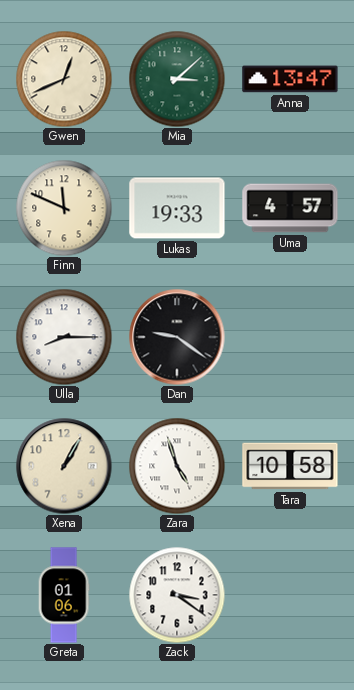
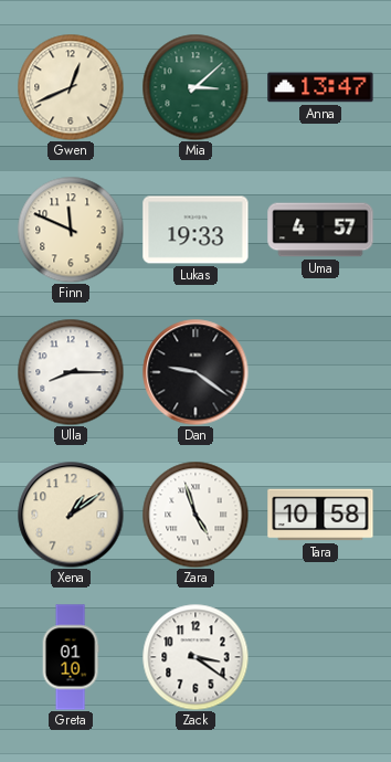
Xena: 1:05 -> 1:09 (71, 515)
Greta: 01:06 -> 01:10 (71, 657)
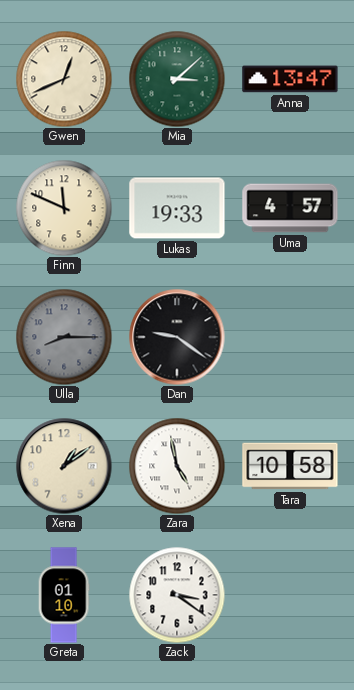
Ulla dial: white -> grey (64, 337)
Zara: 4:57 -> 4:58 (177, 466)
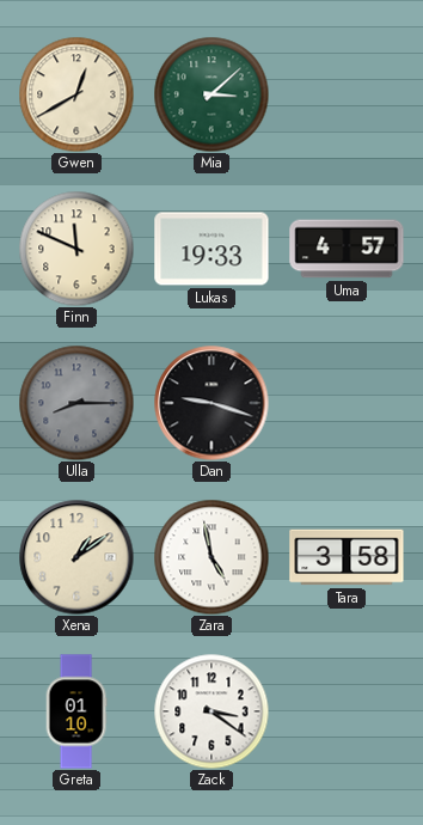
Gwen: 12:41 -> 12:40 (76, 94)
Anna: 13:47 -> none (290, 79)
Dan: 9:21 -> 9:18 (211, 403)
Tara: 10:58 -> 3:58 (347, 557)
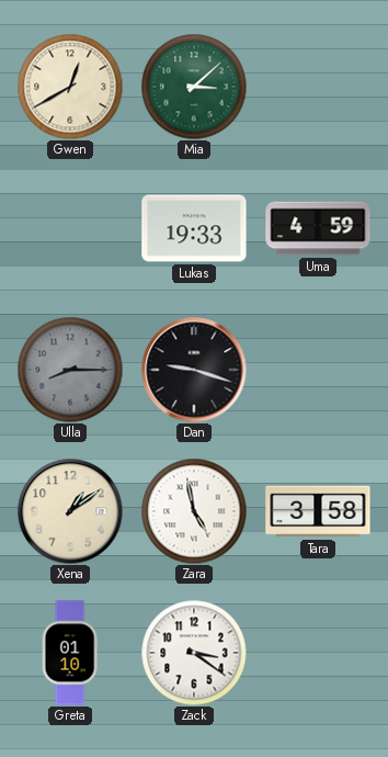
Finn: 11:49 -> none (76, 249)
Uma: 4:57 -> 4:59 (318, 228)
